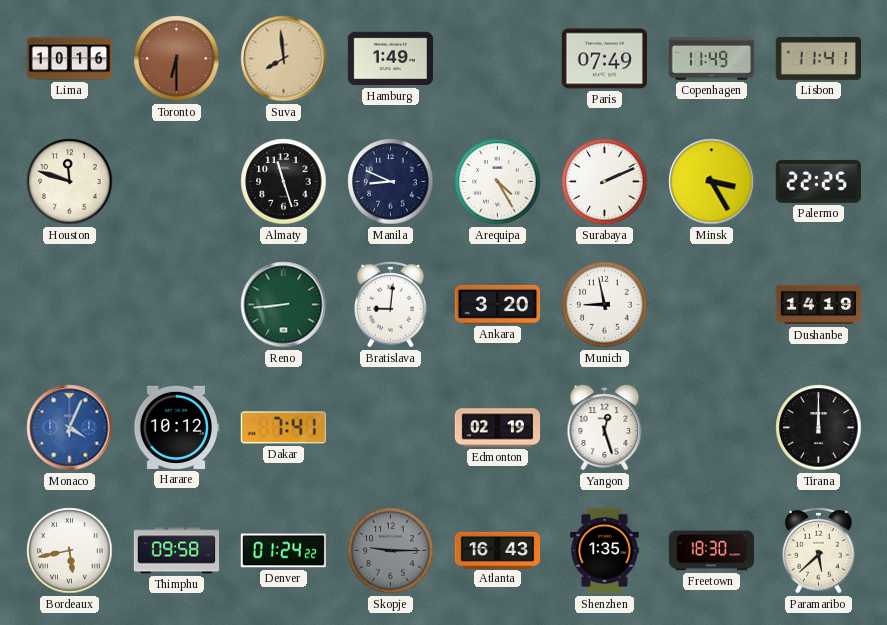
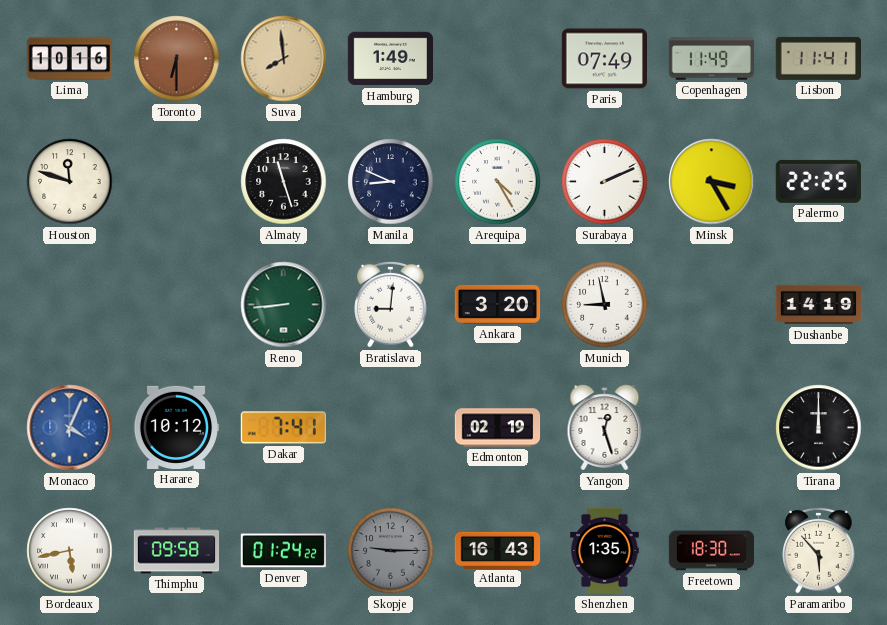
Paramaribo: 5:38 -> 5:53 (819, 550)
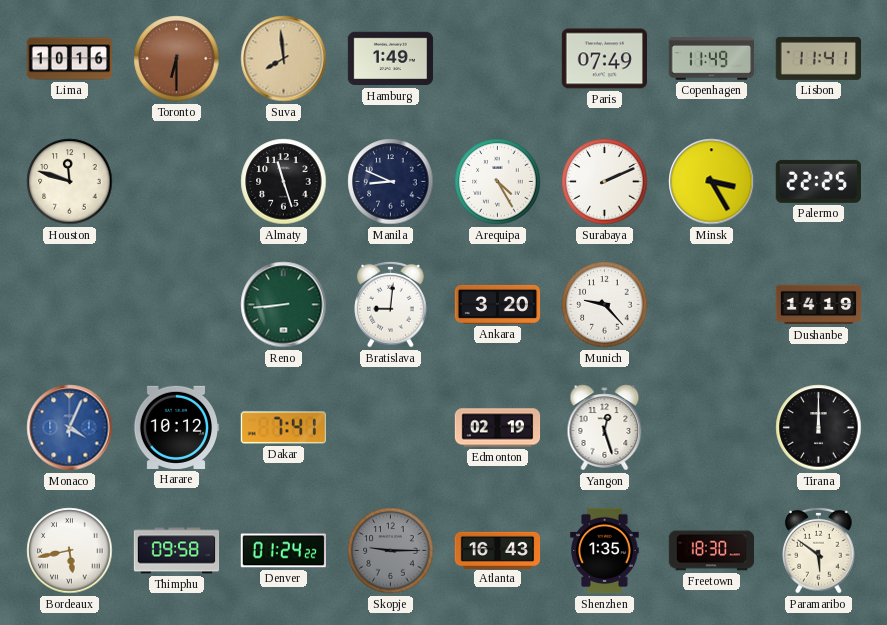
Munich: 8:58 -> 9:23 (605, 305)
Paramaribo: 5:53 -> 5:51 (819, 550)
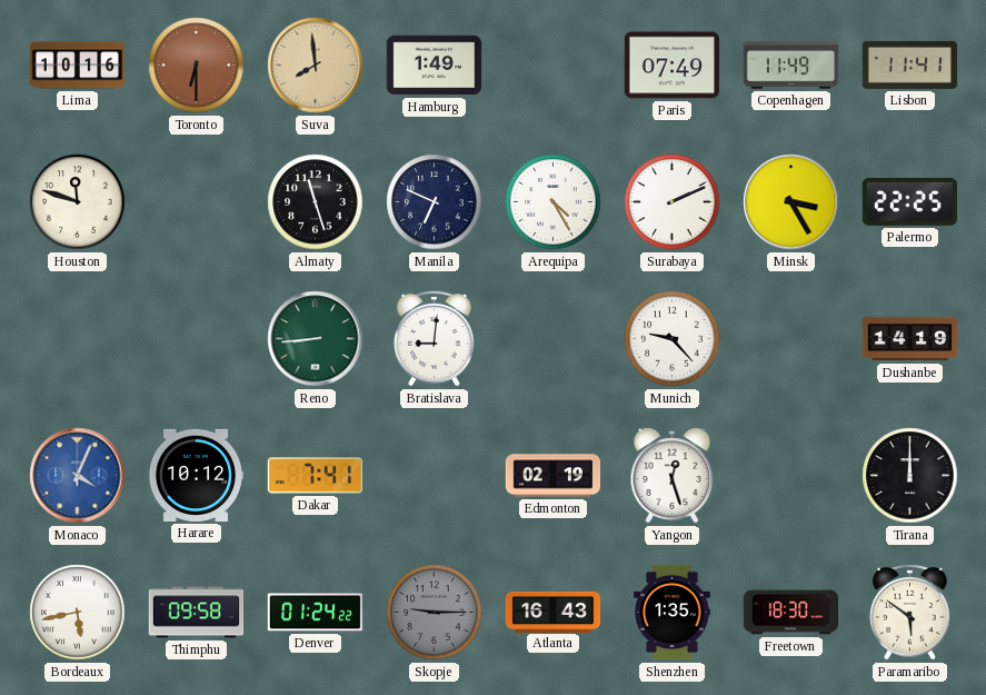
Manila: 8:49 -> 6:49 (435, 202)
Ankara: 3:20 -> none (498, 304)
